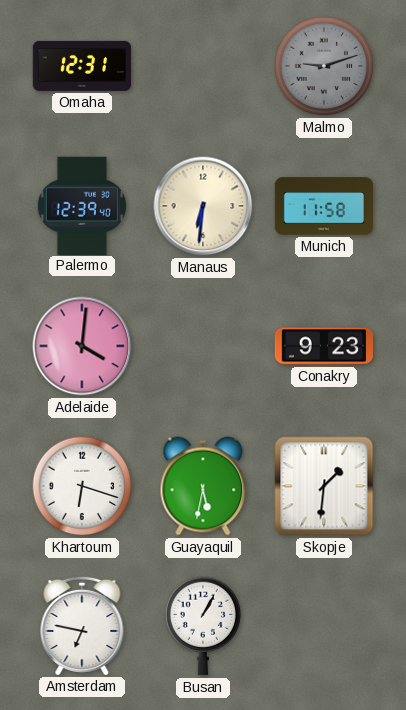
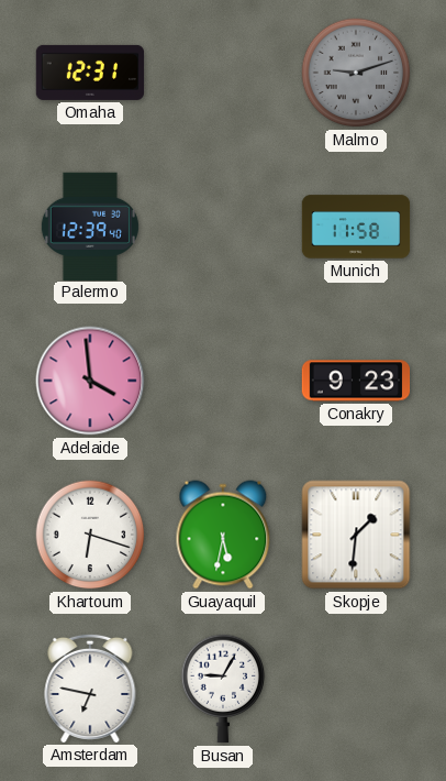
Manaus: 6:31 -> none (203, 206)
Adelaide: 4:01 -> 3:59 (90, 381)
Busan: 1:05 -> 9:05 (223, 689)
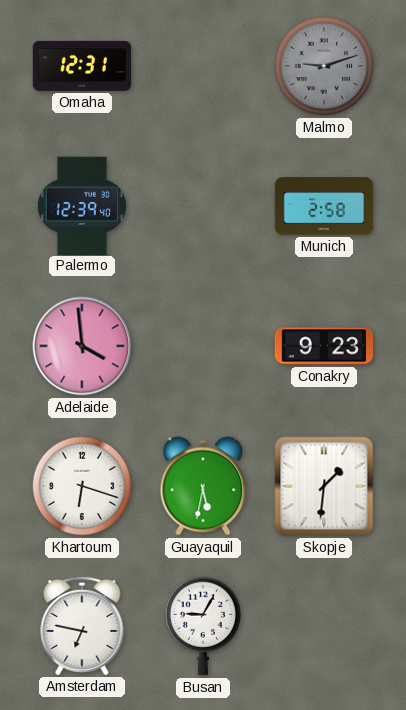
Munich: 11:58 -> 2:58 (324, 206)
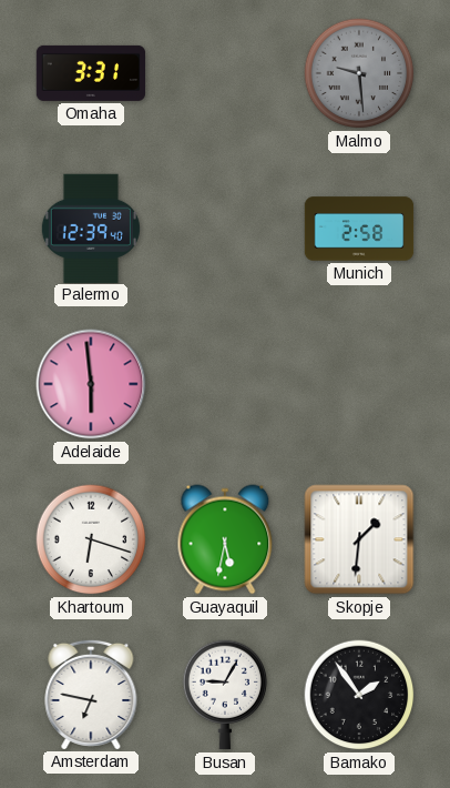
Omaha: 12:31 -> 3:31 (91, 73)
Malmo: 9:12 -> 9:29 (359, 73)
Adelaide: 3:59 -> 5:59 (91, 384)
Conakry: 9:23 -> none (324, 346)
Bamako: none -> 1:54 (359, 695)
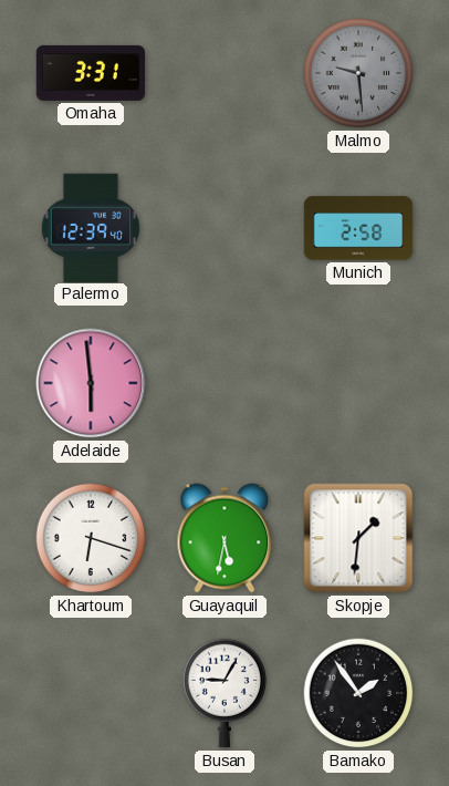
Amsterdam: 6:47 -> none (91, 694)
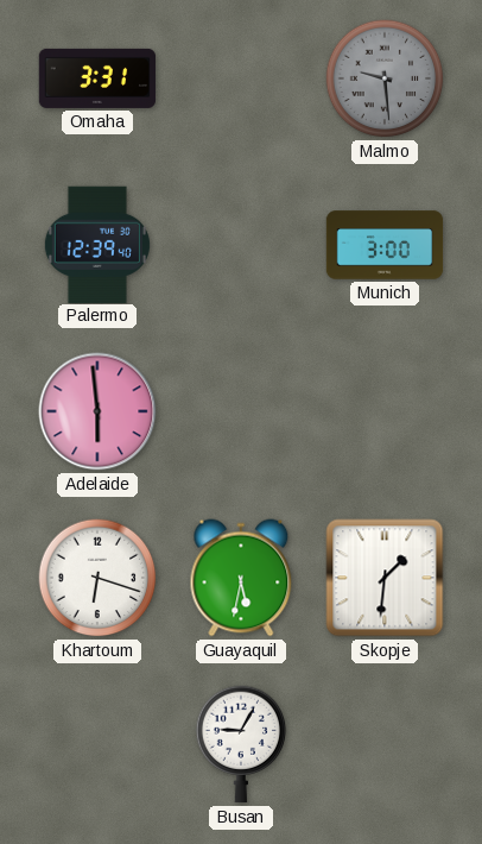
Munich: 2:58 -> 3:00 (385, 245)
Bamako: 1:54 -> none (358, 693)
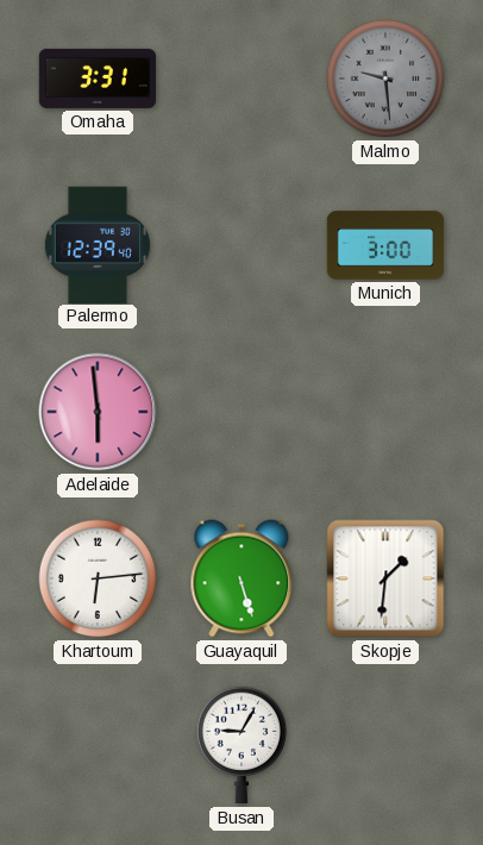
Khartoum: 6:18 -> 6:14 (98, 578)
Guayaquil: 5:32 -> 5:27 (241, 578)
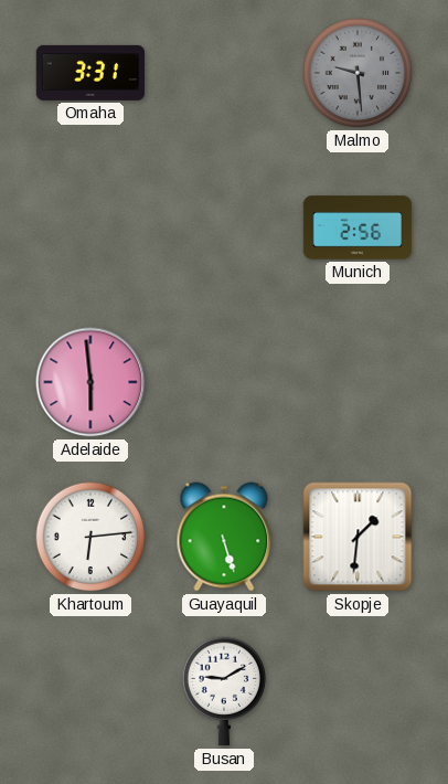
Palermo: 12:39 -> none (98, 244)
Munich: 3:00 -> 2:56 (358, 227)
Busan: 9:05 -> 9:10 (224, 691)
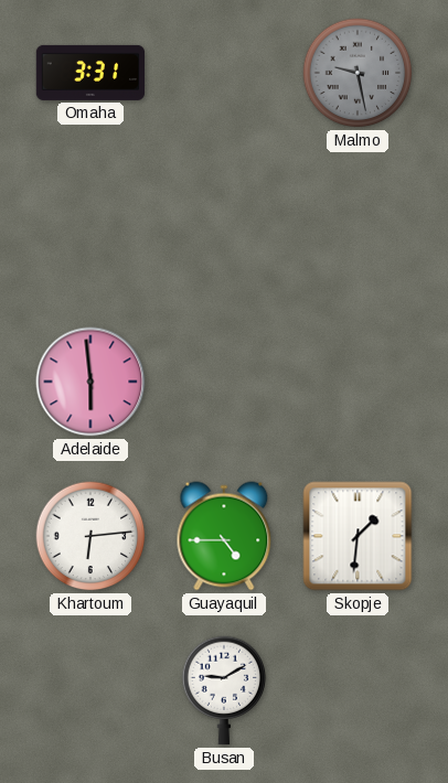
Malmo: 9:29 -> 9:28 (358, 73)
Munich: 2:56 -> none (358, 227)
Guayaquil: 5:27 -> 4:45 (224, 536)
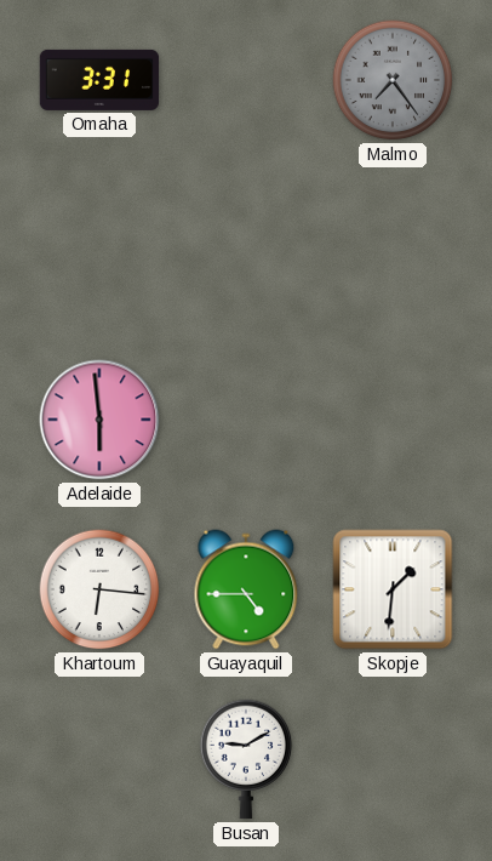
Malmo: 9:28 -> 7:24 (393, 80)
Khartoum: 6:14 -> 6:16 (99, 589)
